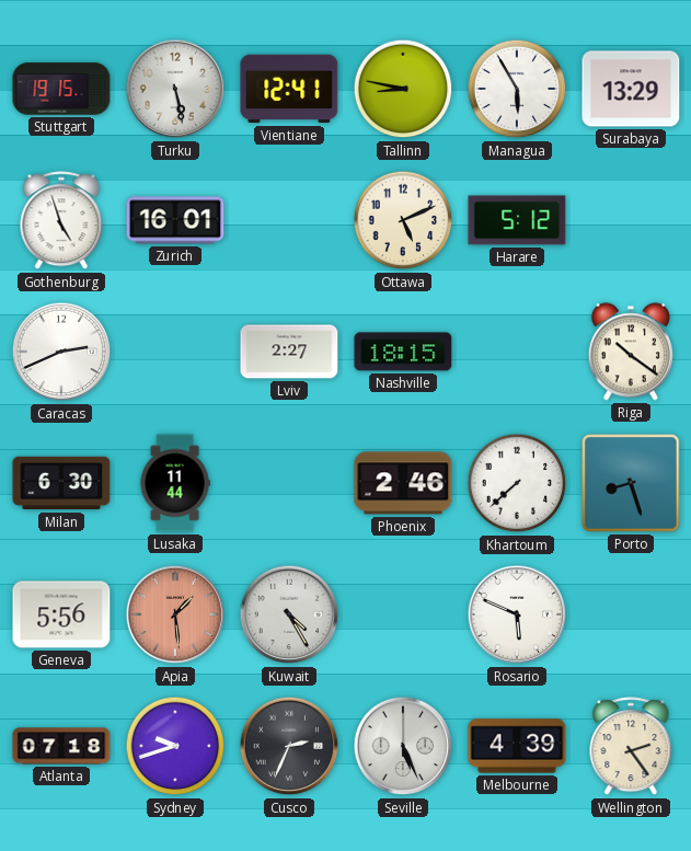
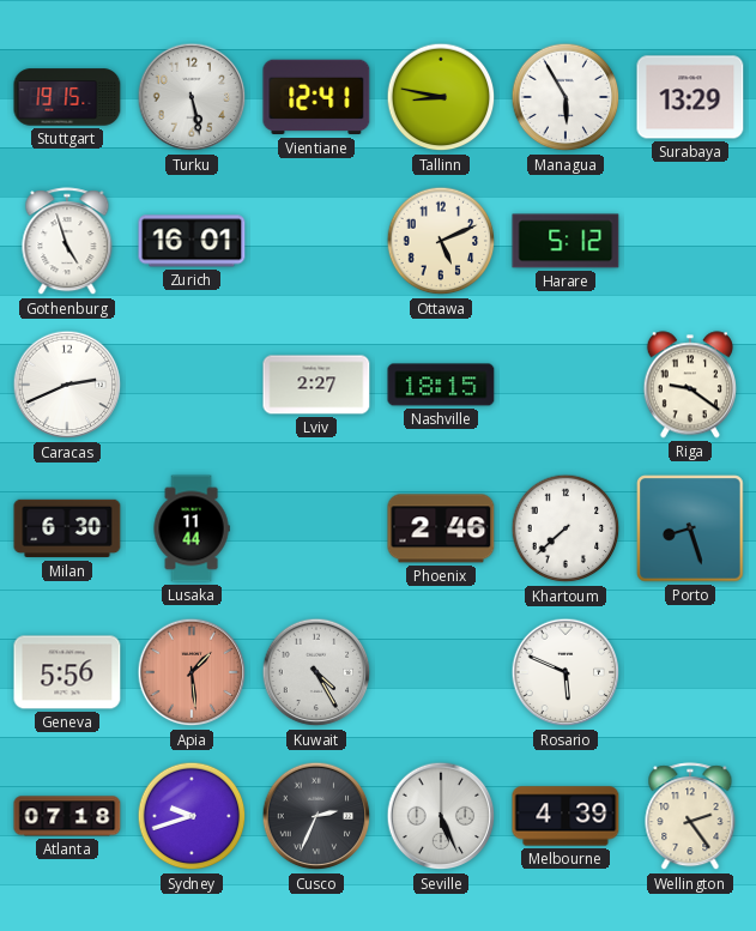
Riga: 10:21 -> 9:21 (690, 385)
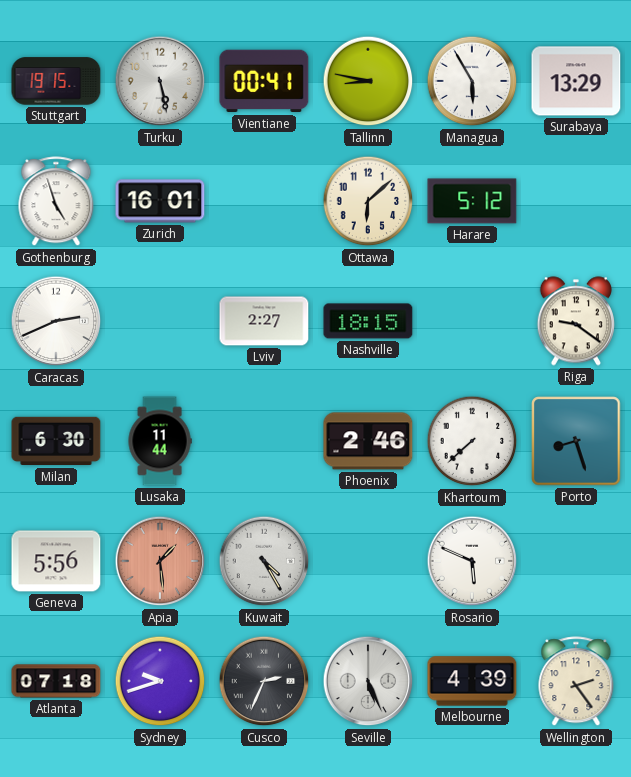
Vientiane: 12:41 -> 00:41 (264, 81)
Ottawa: 5:11 -> 6:08 (368, 201)
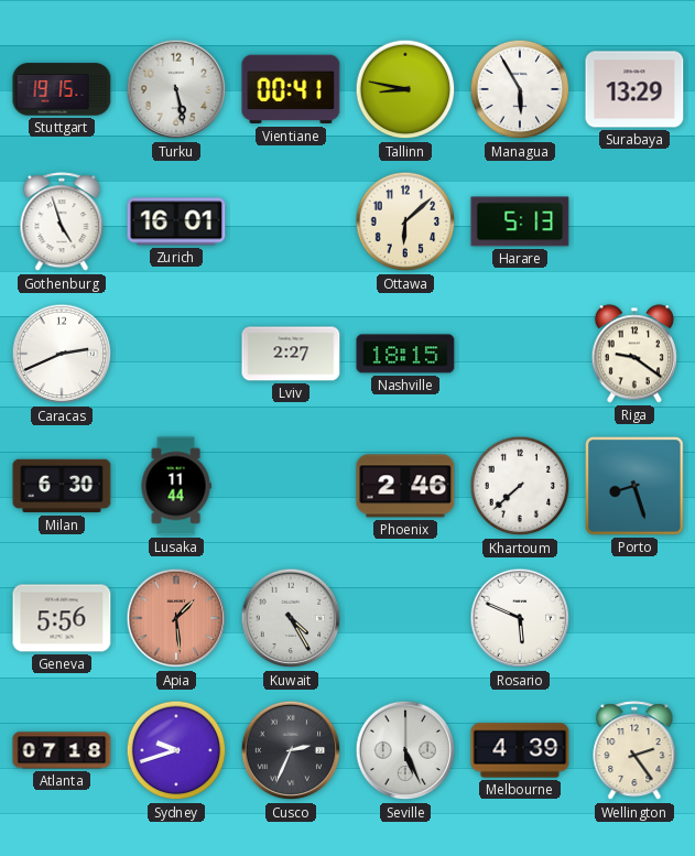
Harare: 5:12 -> 5:13 (520, 221)
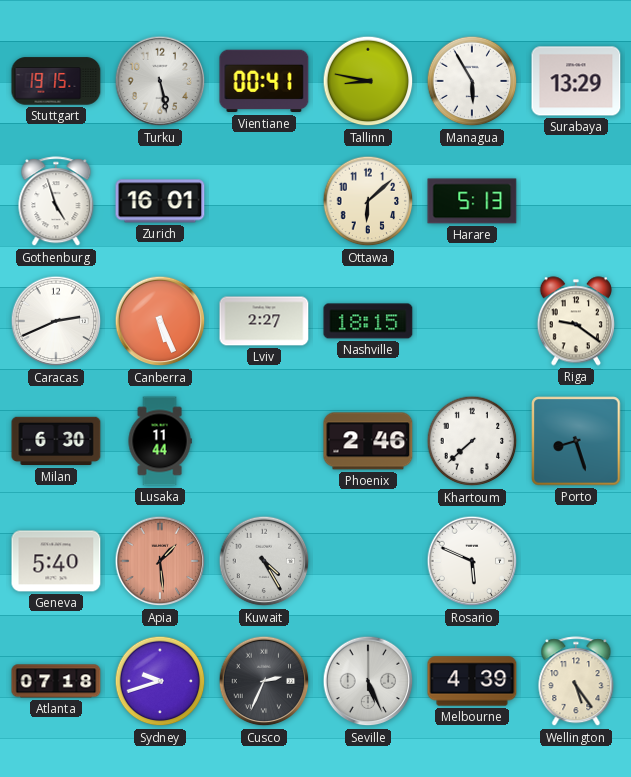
Canberra: none -> 5:26 (160, 321)
Geneva: 5:56 -> 5:40 (56, 561)
Wellington: 2:24 -> 5:24 (576, 682)
